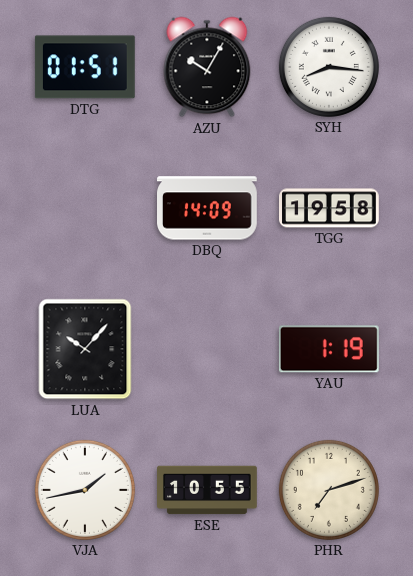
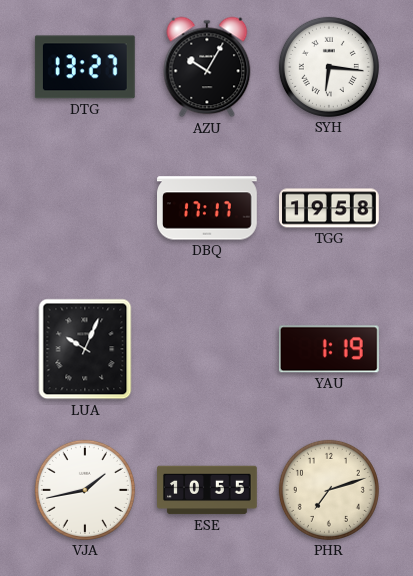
DTG: 01:51 -> 13:27 (85, 67)
SYH: 8:16 -> 6:16 (329, 67)
DBQ: 14:09 -> 17:17 (208, 208)
LUA: 10:07 -> 10:04 (85, 349)
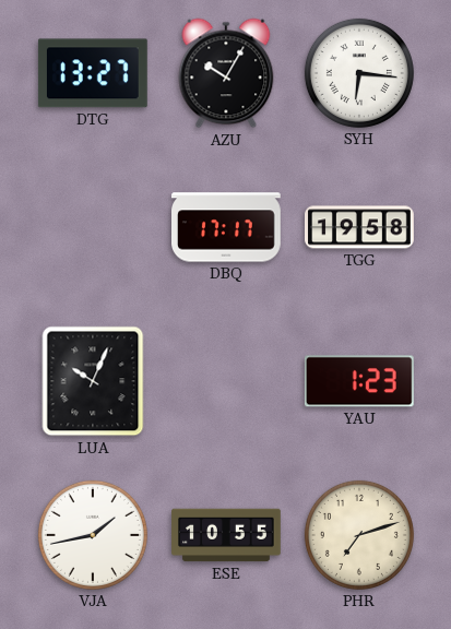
YAU: 1:19 -> 1:23 (359, 381)
